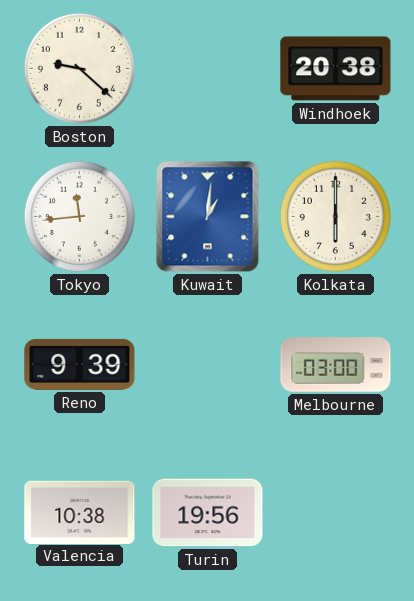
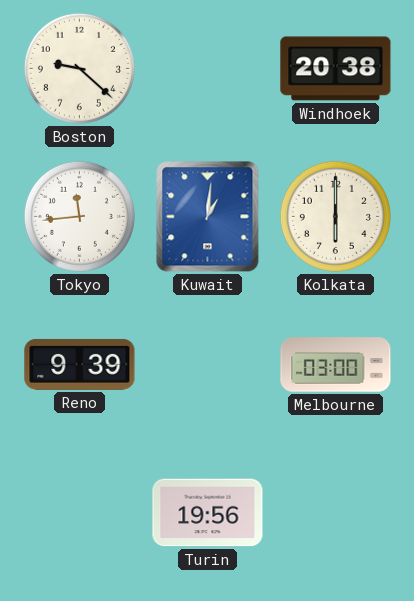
Valencia: 10:38 -> none (80, 512)
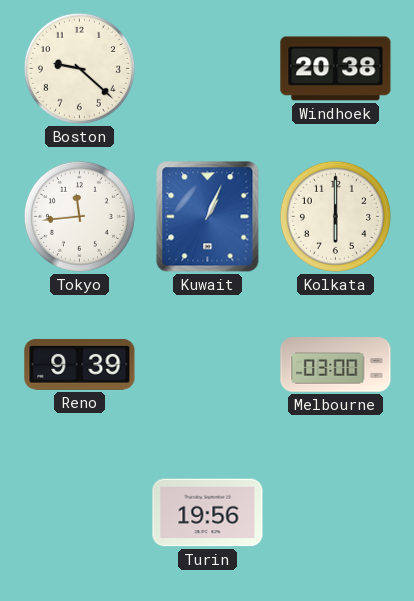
Kuwait: 1:01 -> 1:04 (208, 217)
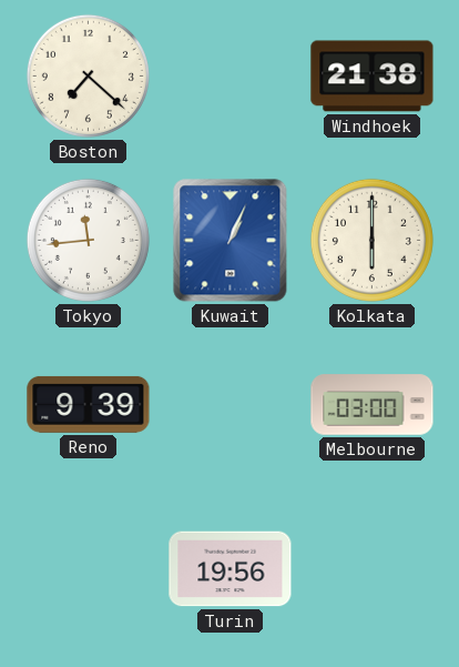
Boston: 9:22 -> 7:22 (88, 75)
Windhoek: 20:38 -> 21:38 (373, 77)
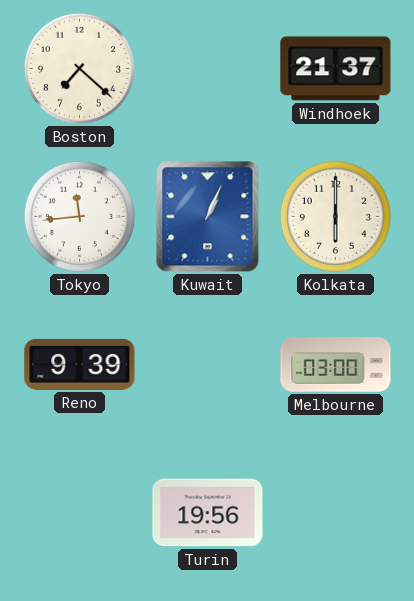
Windhoek: 21:38 -> 21:37 (336, 69)
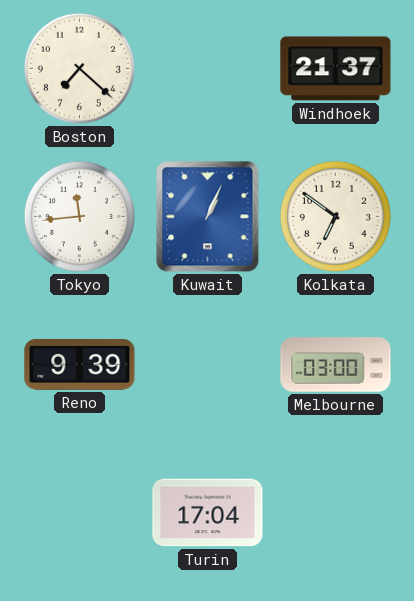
Kolkata: 6:00 -> 6:51 (335, 216)
Turin: 19:56 -> 17:04 (208, 513)
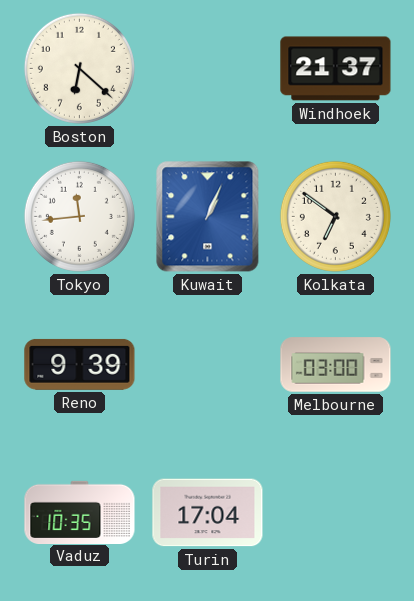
Boston: 7:22 -> 6:22 (79, 68)
Vaduz: none -> 10:35 (80, 512)
